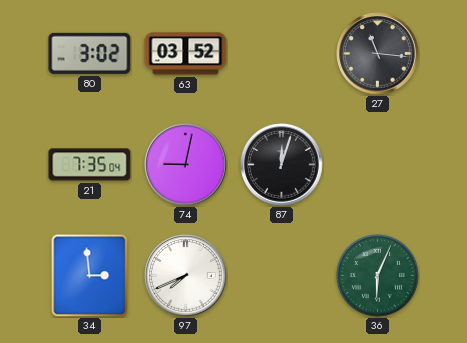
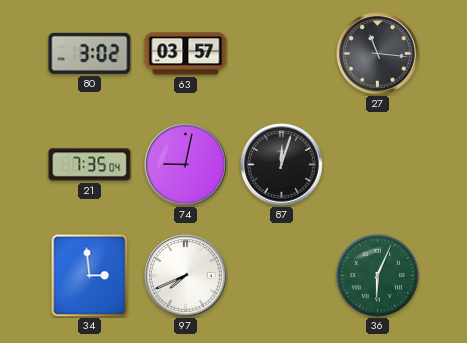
63: 03:52 -> 03:57 (186, 54)
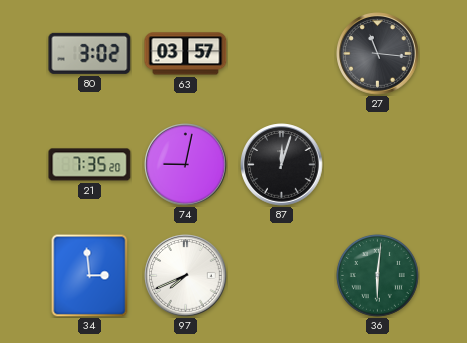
21: 7:35:04 -> 7:35:20 (90, 165)
36: 6:04 -> 6:01 (377, 275)
